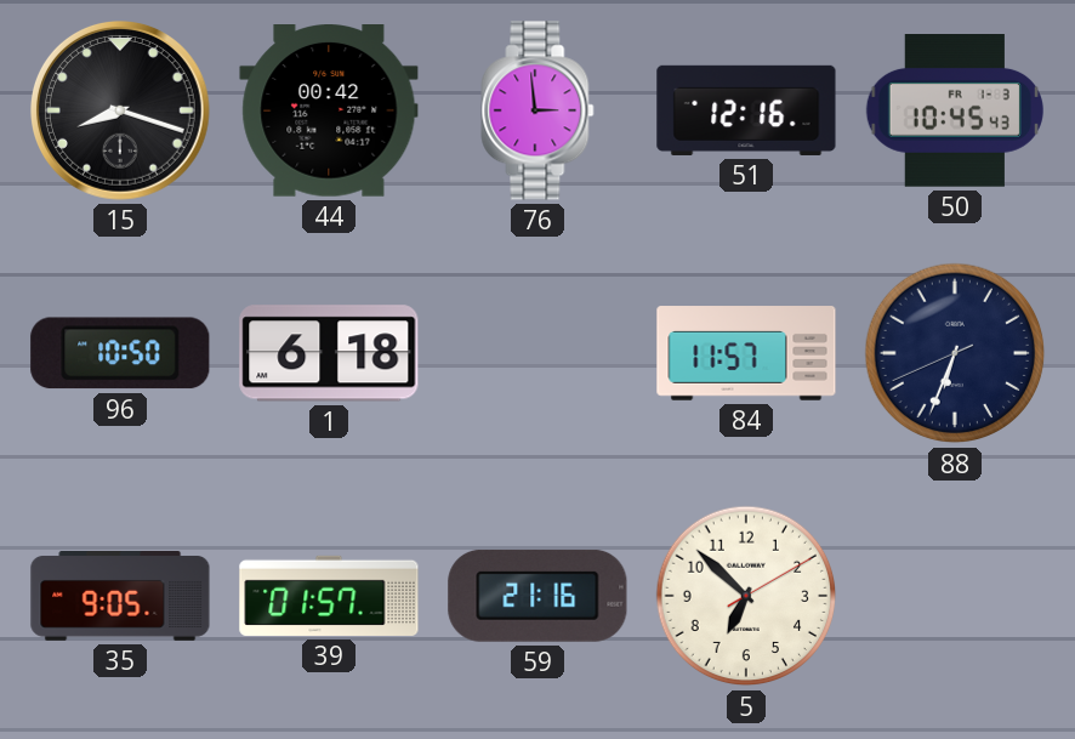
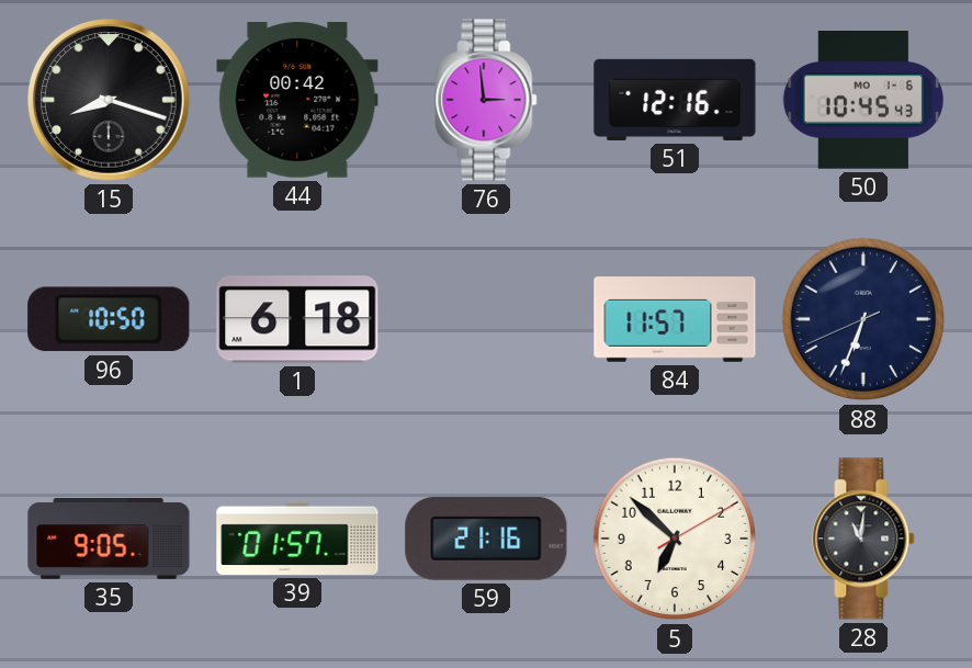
50 date: FR 1-3 -> MO 1-6 (862, 101)
28: none -> 11:01 (863, 539)
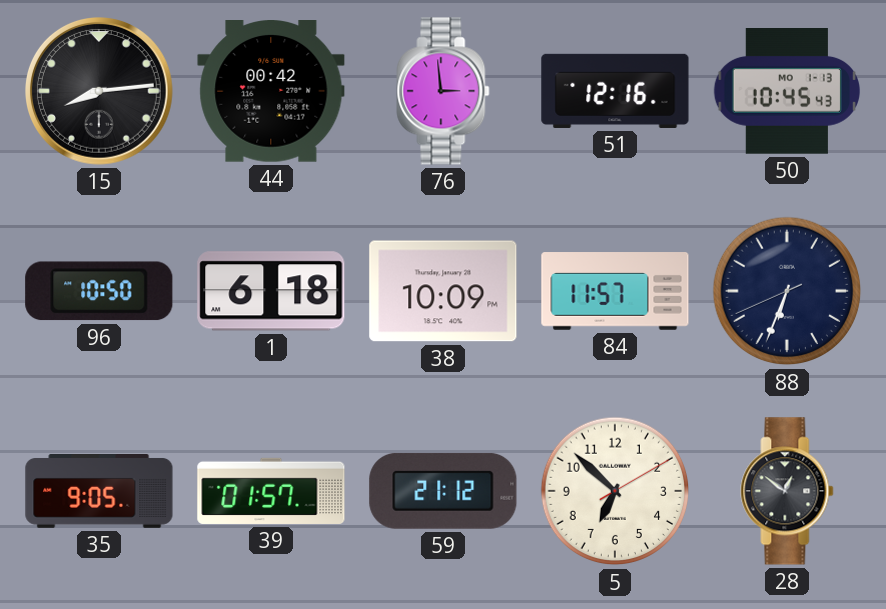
15: 8:18 -> 8:14 (100, 92)
50 date: MO 1-6 -> MO 1-13 (786, 92)
38: none -> 10:09 (443, 291)
59: 21:16 -> 21:12 (443, 491)
28: 11:01 -> 12:51 (787, 491)
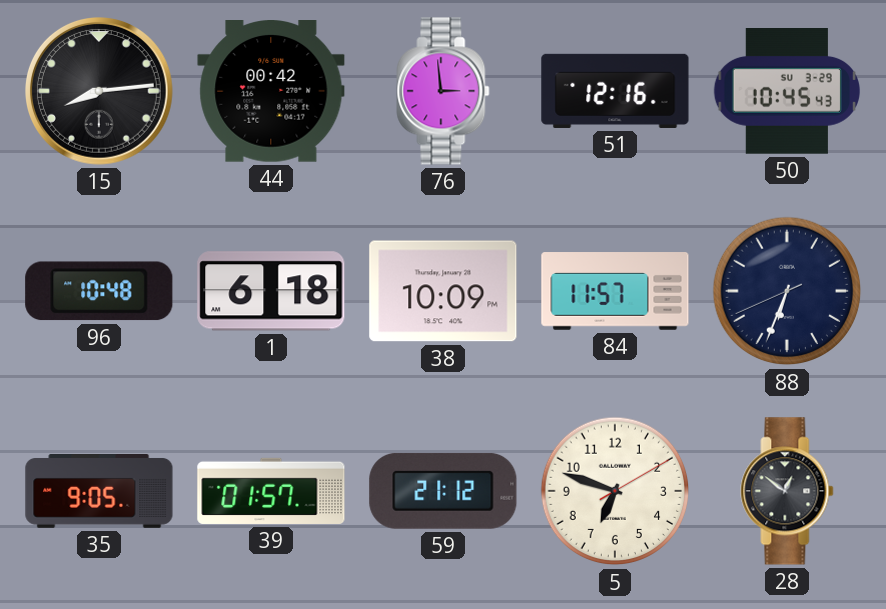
50 date: MO 1-13 -> SU 3-29 (786, 92)
96: 10:50 -> 10:48 (99, 291)
5: 6:52 -> 6:48 (615, 491)
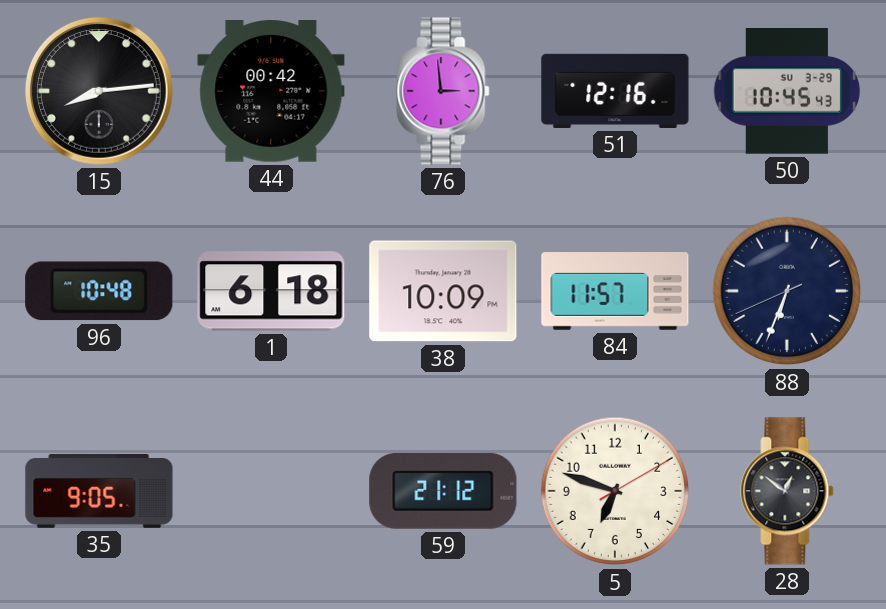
39: 01:57 -> none (271, 491)
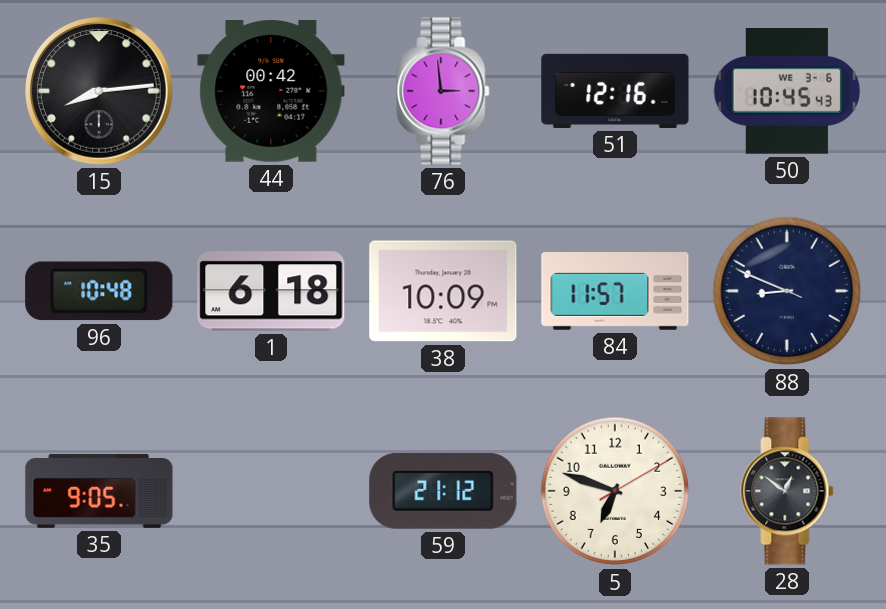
50 date: SU 3-29 -> WE 3-6 (786, 92)
88: 6:33 -> 8:48 (787, 291)
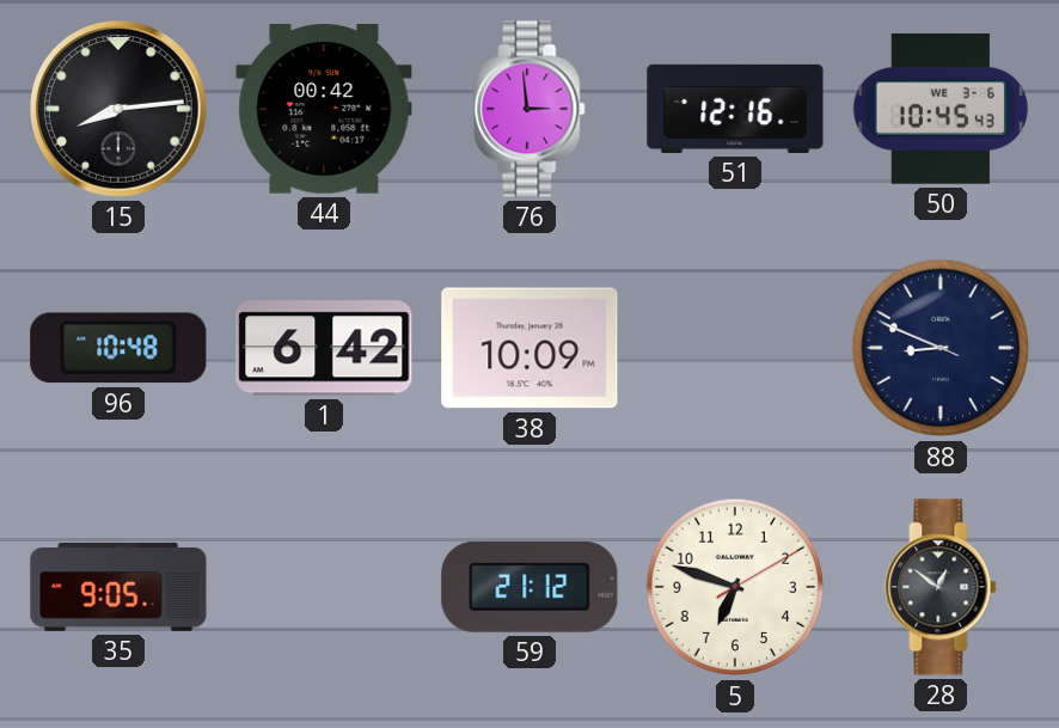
1: 6:18 -> 6:42 (324, 348)
84: 11:57 -> none (615, 291)
